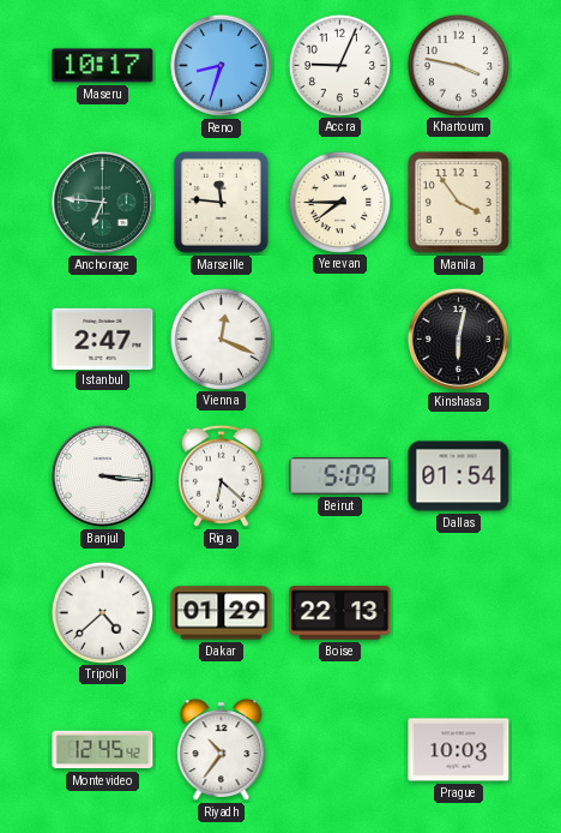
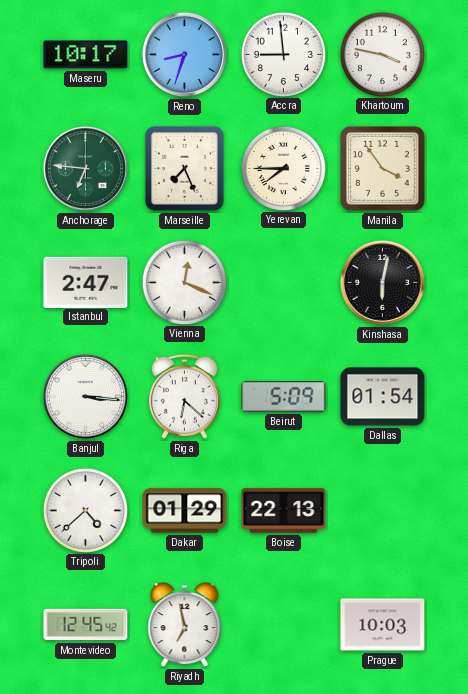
Accra: 9:04 -> 8:59 (283, 54)
Marseille: 11:46 -> 7:26 (184, 168)
Riyadh: 10:36 -> 6:58 (185, 625)
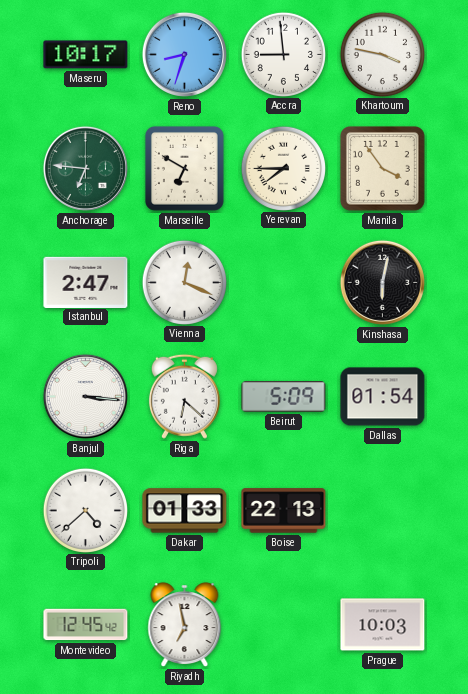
Marseille: 7:26 -> 6:50 (184, 168)
Dakar: 01:29 -> 01:33 (185, 511)
